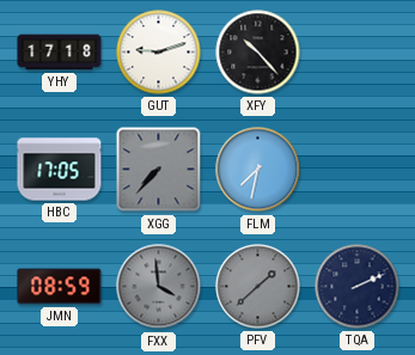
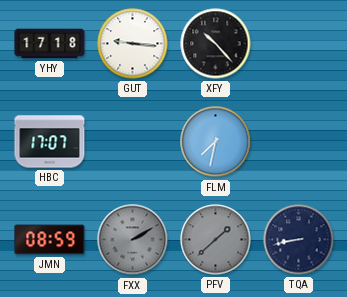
GUT: 9:12 -> 9:16 (133, 44)
HBC: 17:05 -> 17:07 (50, 142)
XGG: 7:37 -> none (159, 170)
FXX: 3:59 -> 2:10 (133, 240)
TQA: 2:11 -> 8:43 (299, 240)
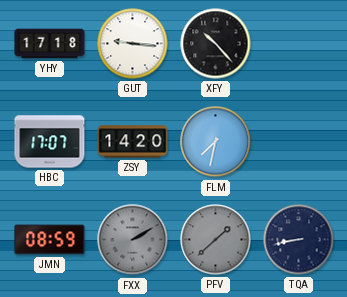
ZSY: none -> 14:20 (133, 142)
